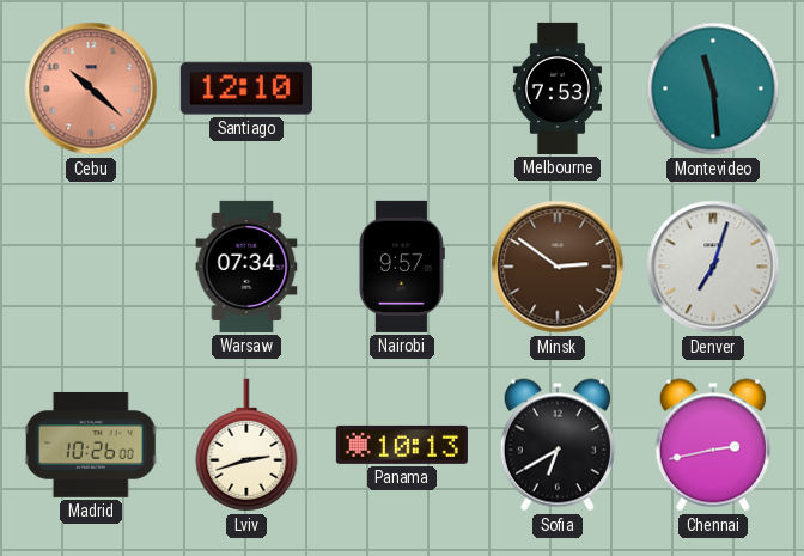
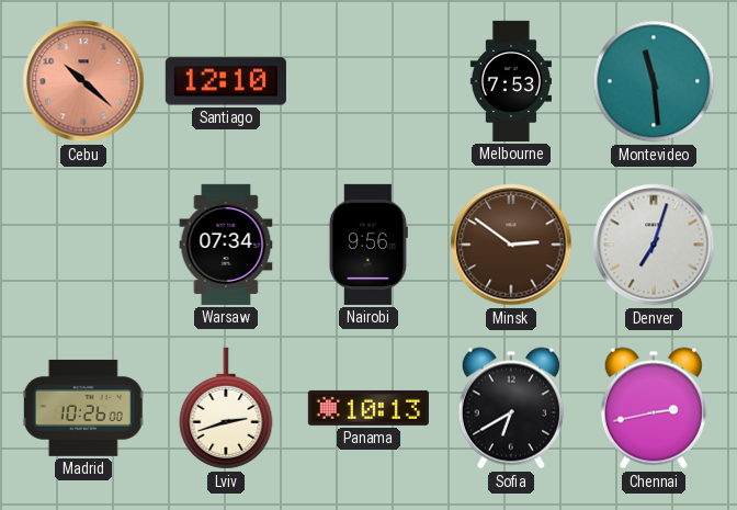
Nairobi: 9:57 -> 9:56 (368, 245)
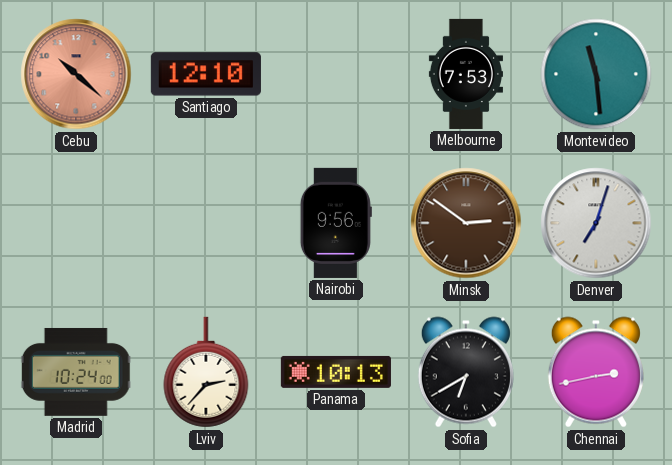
Warsaw: 07:34 -> none (226, 245)
Madrid: 10:26 -> 10:24 (76, 372)
Lviv: 2:42 -> 2:37 (206, 372)
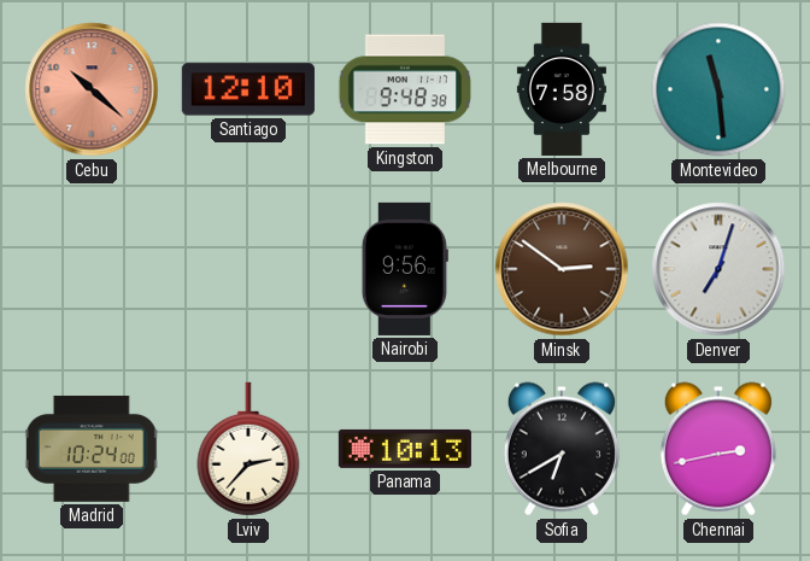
Kingston: none -> 9:48 (405, 89)
Melbourne: 7:53 -> 7:58 (562, 89)
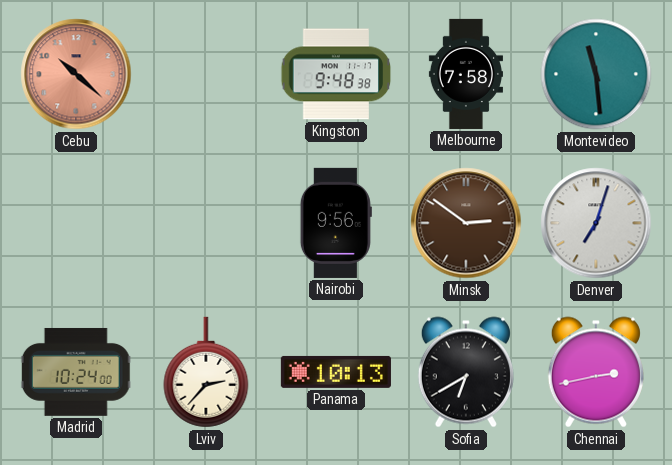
Santiago: 12:10 -> none (248, 89)
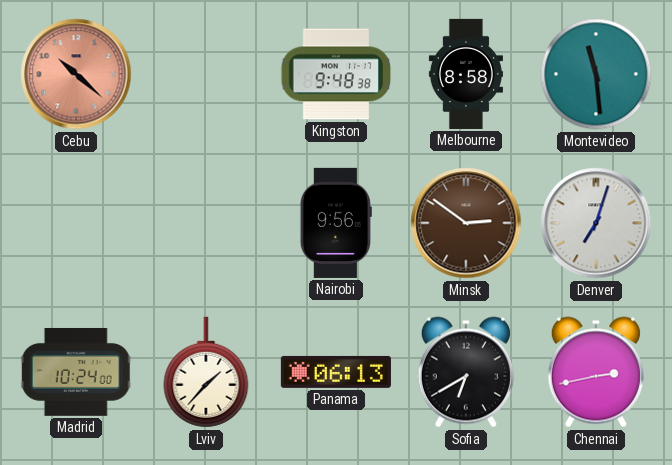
Melbourne: 7:58 -> 8:58 (466, 74)
Lviv: 2:37 -> 1:37 (206, 372)
Panama: 10:13 -> 06:13 (336, 372)
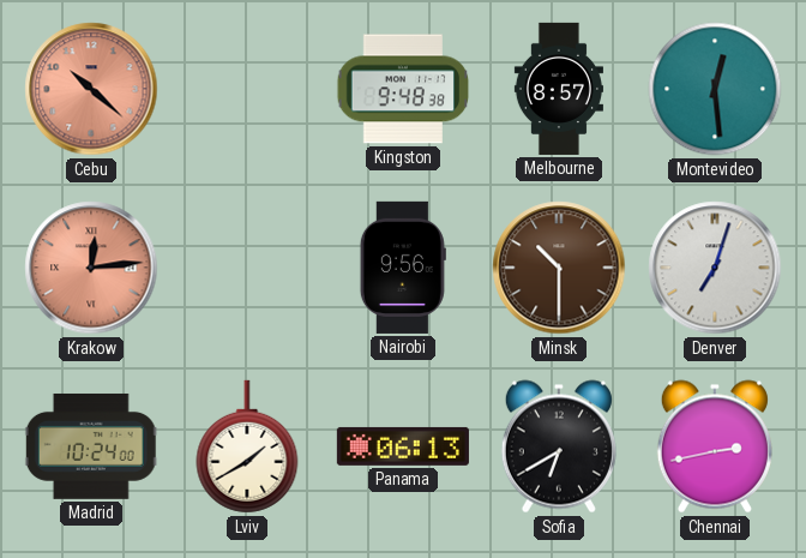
Melbourne: 8:58 -> 8:57 (559, 89)
Montevideo: 11:29 -> 12:29 (715, 89)
Krakow: none -> 12:14 (91, 268)
Minsk: 2:51 -> 10:30 (559, 268)
Lviv: 1:37 -> 1:40 (247, 446)
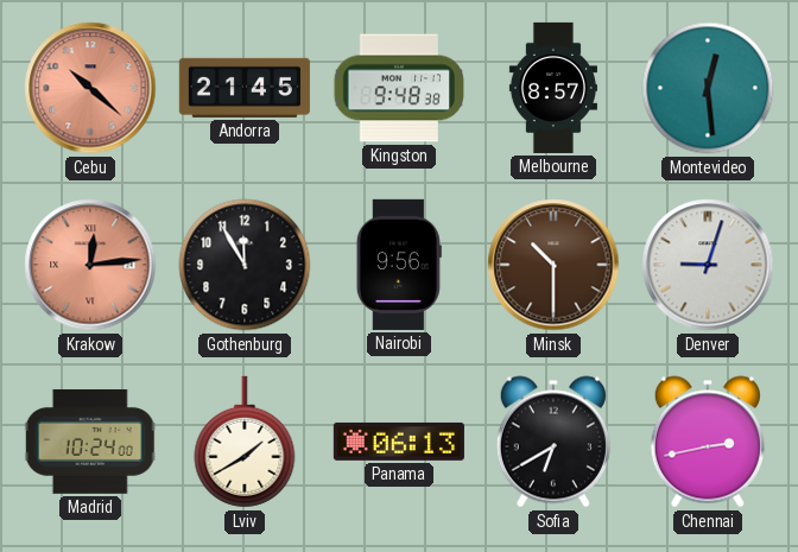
Andorra: none -> 21:45 (245, 88)
Gothenburg: none -> 11:55 (245, 265)
Denver: 7:03 -> 9:03 (708, 265)
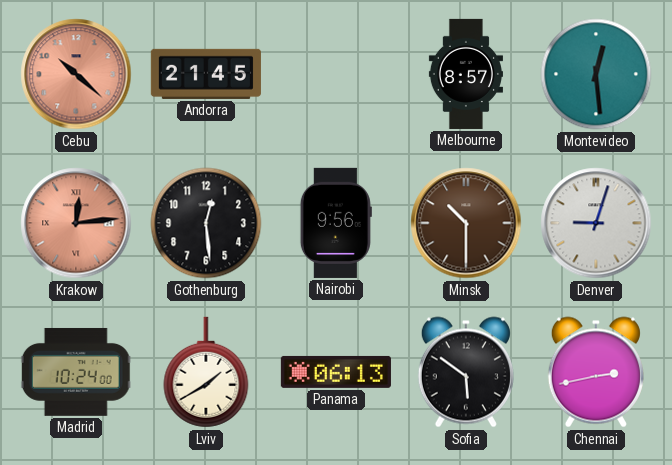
Kingston: 9:48 -> none (399, 88)
Gothenburg: 11:55 -> 12:29 (206, 223)
Sofia: 6:40 -> 5:51 (466, 372)
